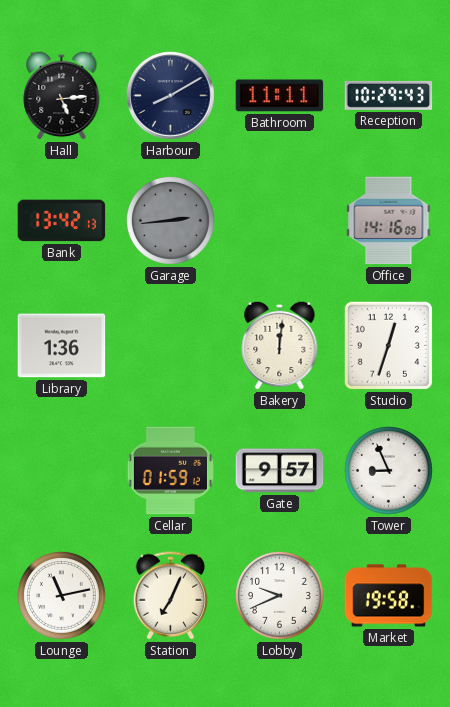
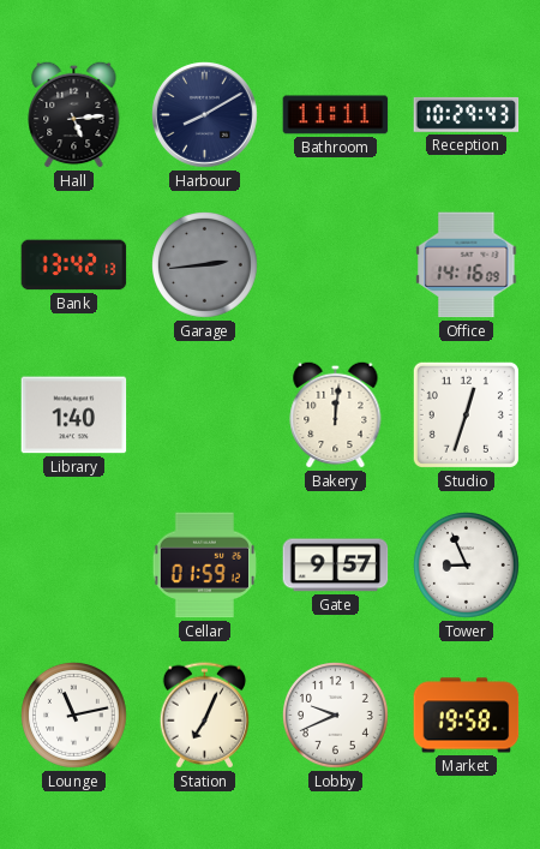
Library: 1:36 -> 1:40 (74, 415)
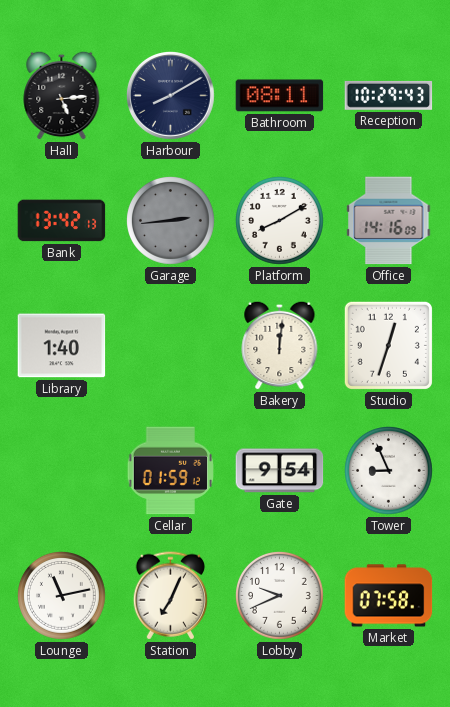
Bathroom: 11:11 -> 08:11 (280, 96)
Platform: none -> 8:10 (280, 221)
Gate: 9:57 -> 9:54 (280, 471)
Market: 19:58 -> 07:58 (389, 596)
